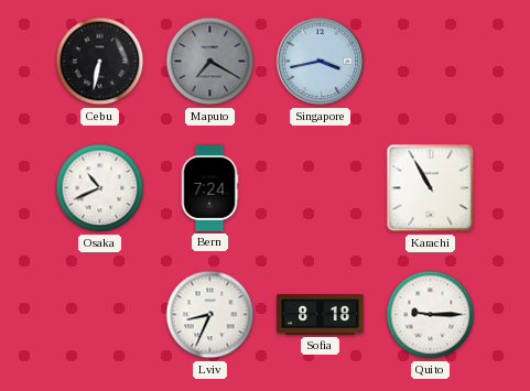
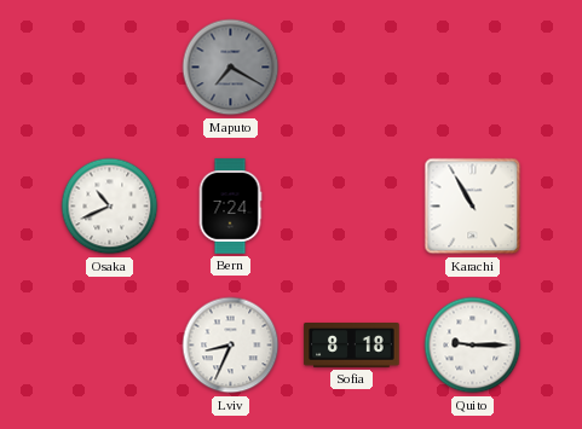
Cebu: 6:32 -> none (100, 62)
Singapore: 3:43 -> none (321, 62)
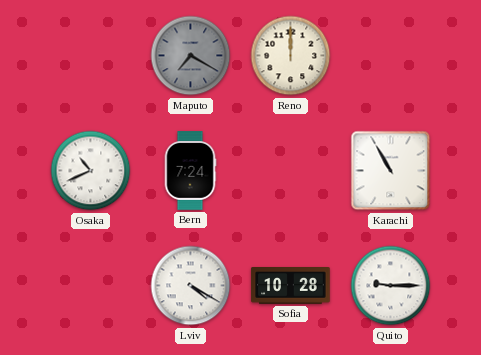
Reno: none -> 12:00 (291, 56)
Lviv: 8:34 -> 4:20 (191, 286)
Sofia: 8:18 -> 10:28 (291, 286)
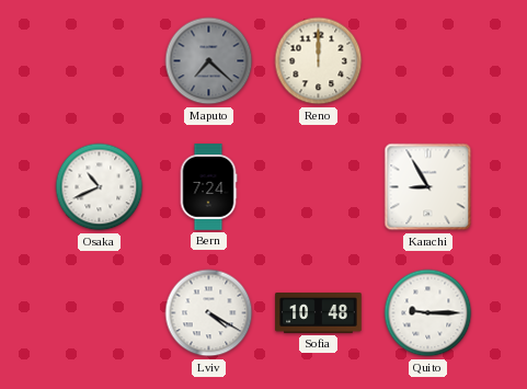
Maputo: 7:20 -> 7:22 (209, 61)
Karachi: 10:55 -> 8:55 (428, 187)
Sofia: 10:28 -> 10:48 (319, 313)
